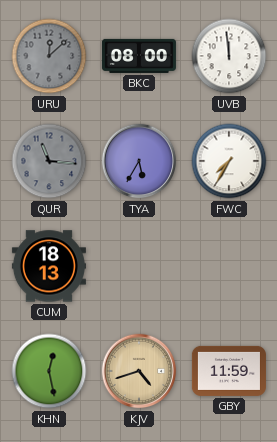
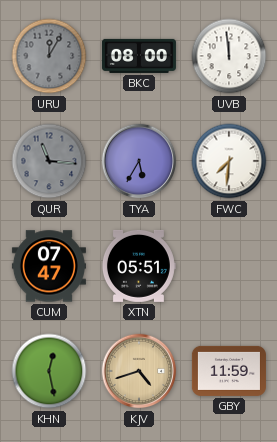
URU: 12:08 -> 12:05 (49, 56)
FWC: 7:35 -> 7:31 (229, 161)
CUM: 18:13 -> 07:47 (49, 266)
XTN: none -> 05:51 (138, 266)
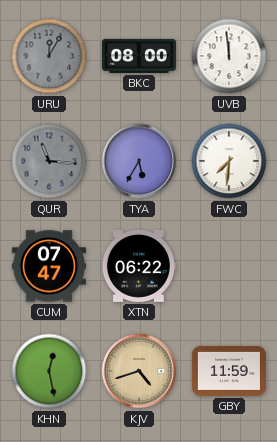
XTN: 05:51 -> 06:22 (138, 266)
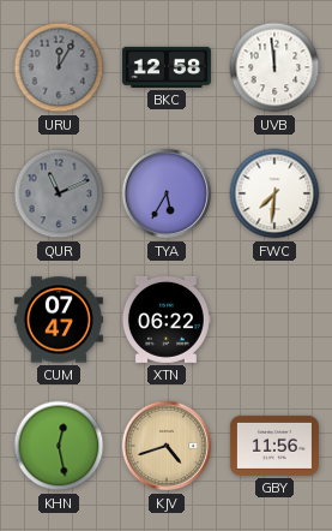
BKC: 08:00 -> 12:58 (167, 67)
QUR: 11:16 -> 11:11 (59, 193)
GBY: 11:59 -> 11:56 (274, 446)
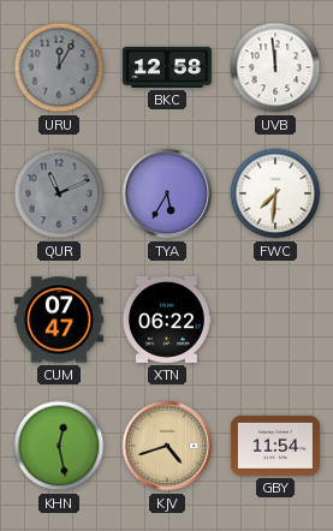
GBY: 11:56 -> 11:54 (275, 446)
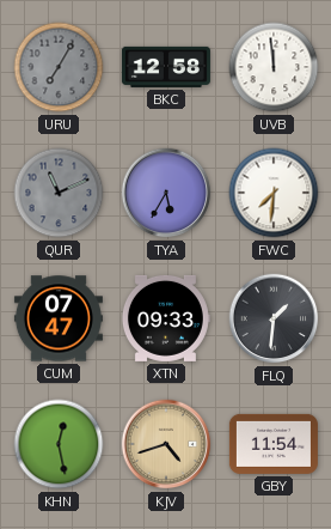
URU: 12:05 -> 7:05 (59, 67)
XTN: 06:22 -> 09:33 (165, 318)
FLQ: none -> 1:31 (274, 318)
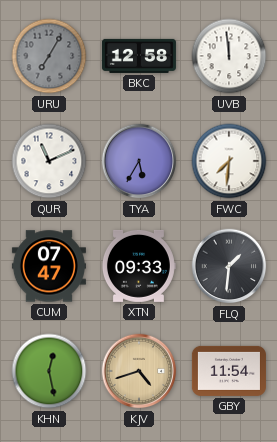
QUR dial: grey -> white (49, 161)
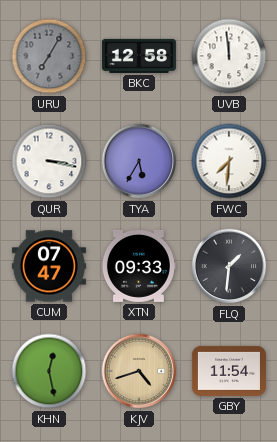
QUR: 11:11 -> 3:17 (49, 161)
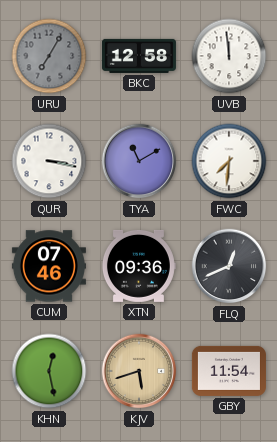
TYA: 5:35 -> 11:10 (139, 161)
CUM: 07:47 -> 07:46 (49, 266)
XTN: 09:33 -> 09:36 (138, 266)
FLQ: 1:31 -> 12:41 (229, 266)
KJV: 4:42 -> 5:42 (139, 371)
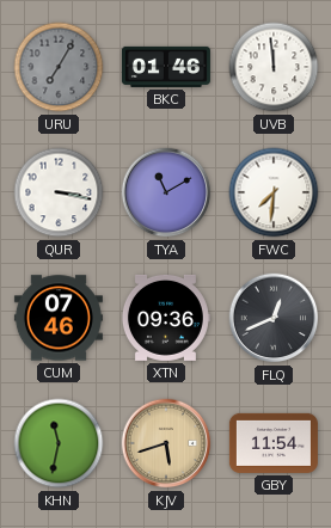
BKC: 12:58 -> 01:46 (166, 67)
KHN: 12:28 -> 11:32 (59, 443)
